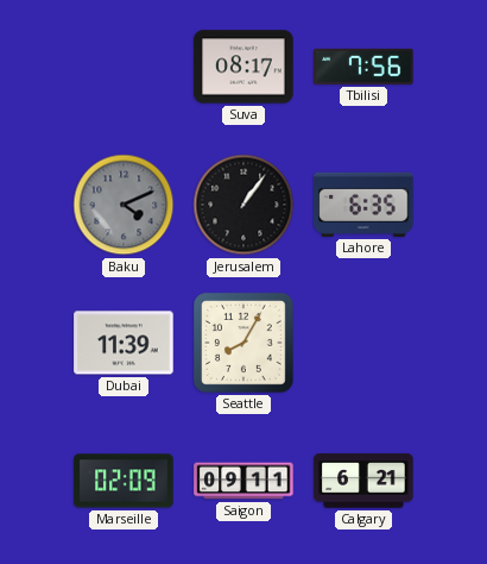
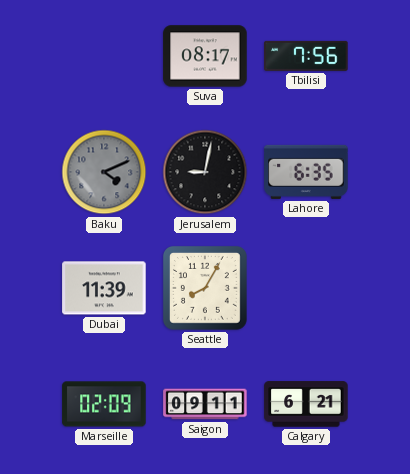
Jerusalem: 1:06 -> 9:02 (205, 172)
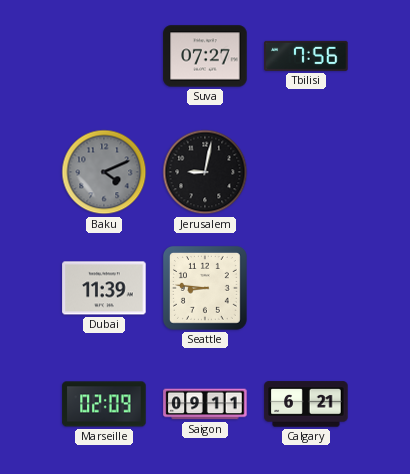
Suva: 08:17 -> 07:27 (205, 56)
Lahore: 6:35 -> none (306, 172)
Seattle: 8:05 -> 8:46 (205, 288)
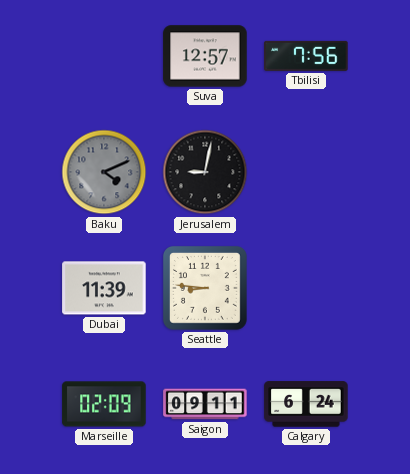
Suva: 07:27 -> 12:57 (205, 56)
Calgary: 6:21 -> 6:24 (306, 404)
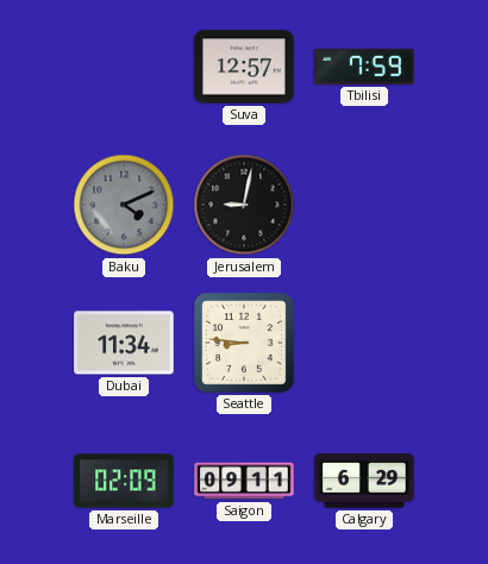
Tbilisi: 7:56 -> 7:59 (364, 67)
Dubai: 11:39 -> 11:34 (124, 343)
Calgary: 6:24 -> 6:29 (364, 481)
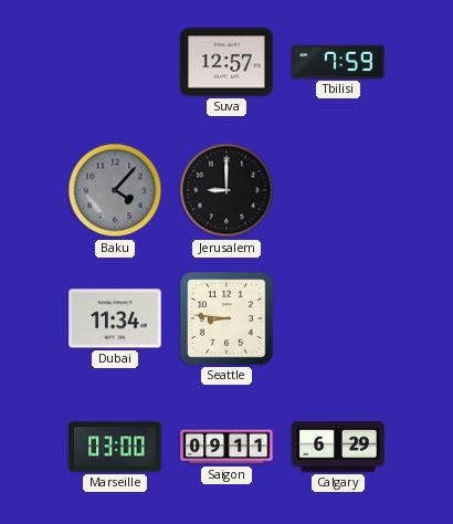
Baku: 4:11 -> 4:07 (115, 190)
Jerusalem: 9:02 -> 9:00 (227, 190)
Marseille: 02:09 -> 03:00 (115, 447)
